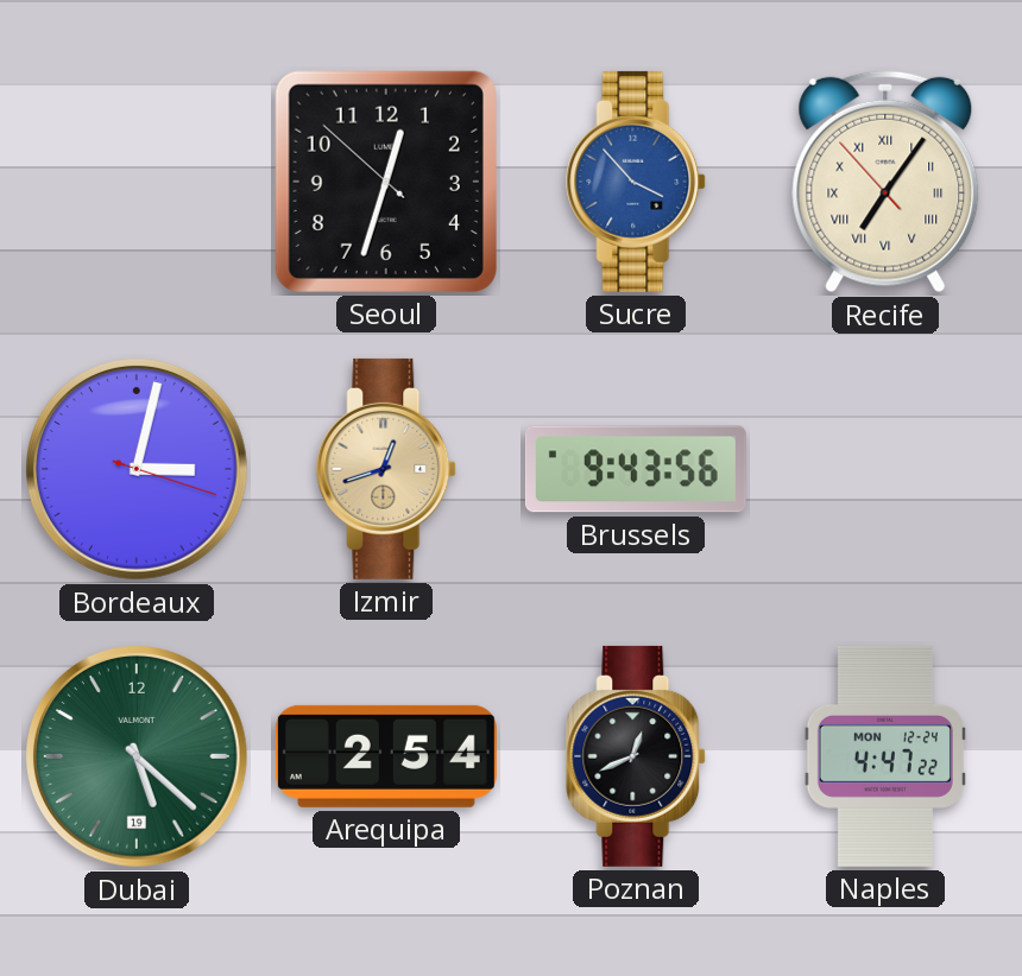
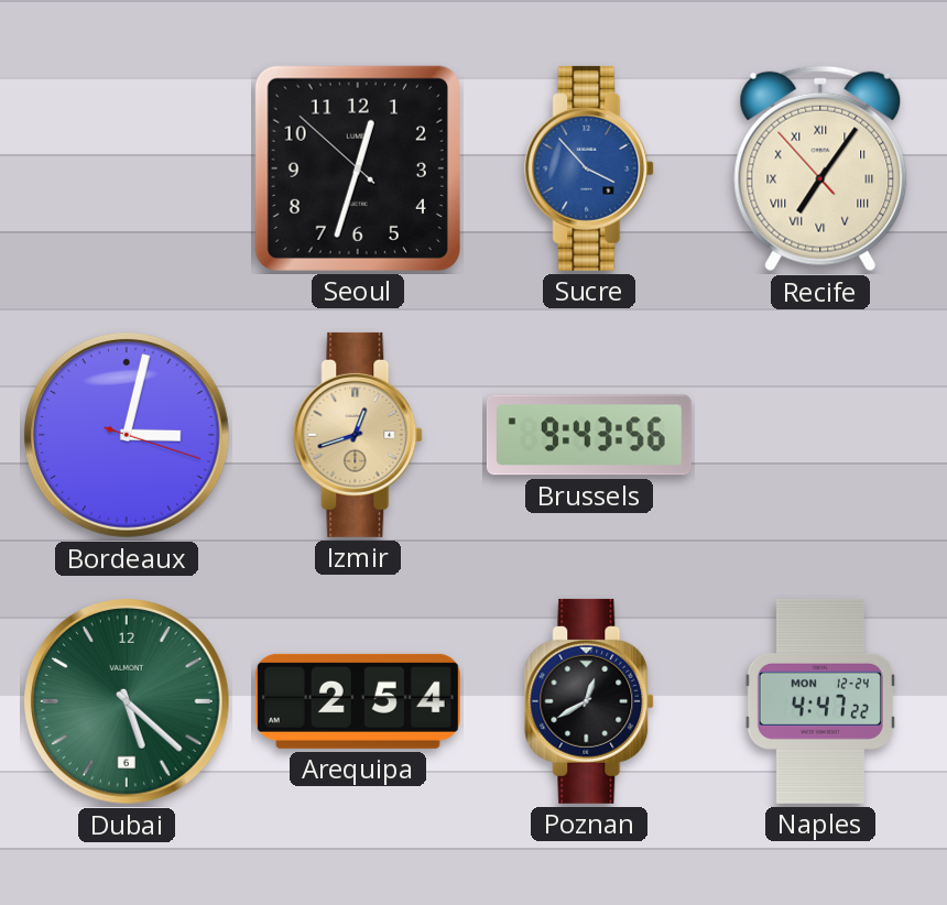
Dubai date: 19 -> 6 (128, 702)
Poznan: 12:41 -> 12:40 (590, 701)
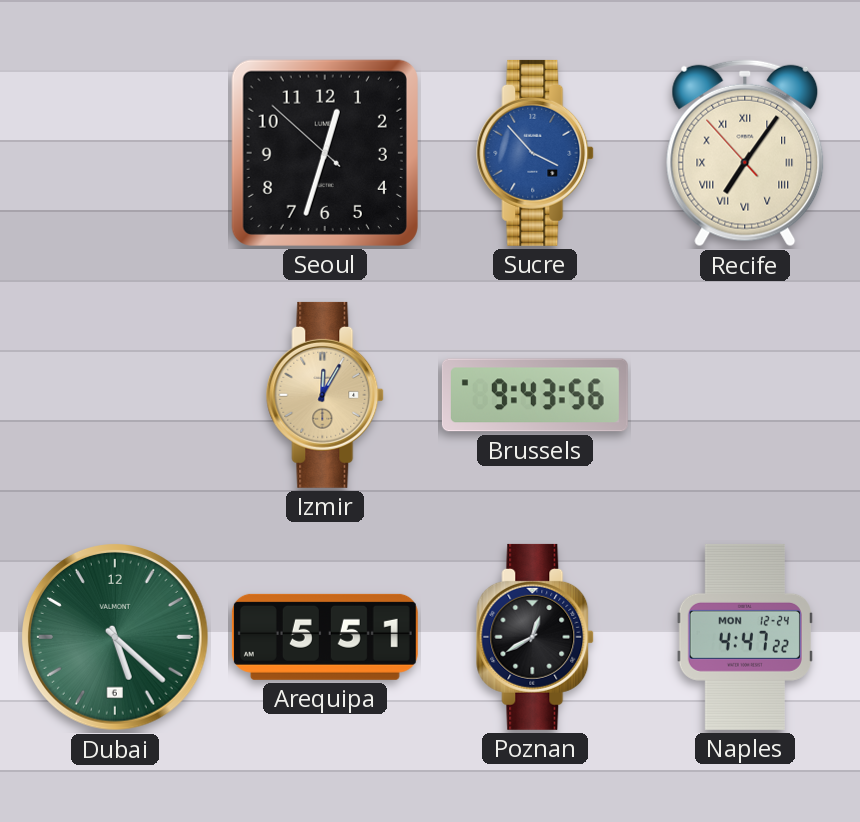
Bordeaux: 3:02 -> none (128, 436)
Izmir: 12:42 -> 12:05 (326, 395)
Arequipa: 2:54 -> 5:51 (325, 637)
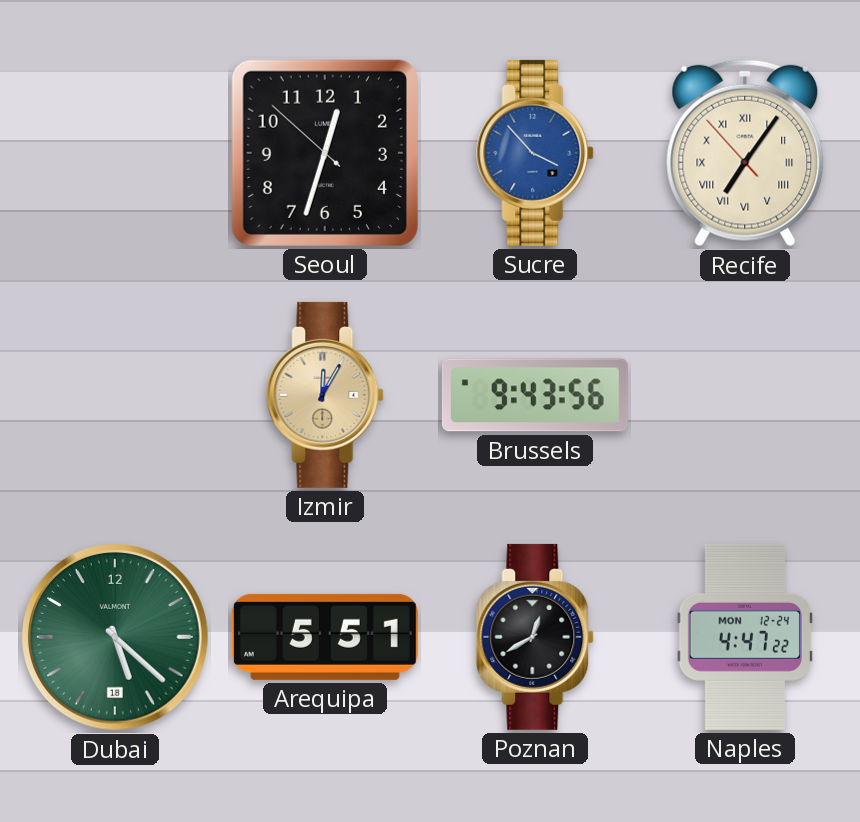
Dubai date: 6 -> 18 (116, 638)
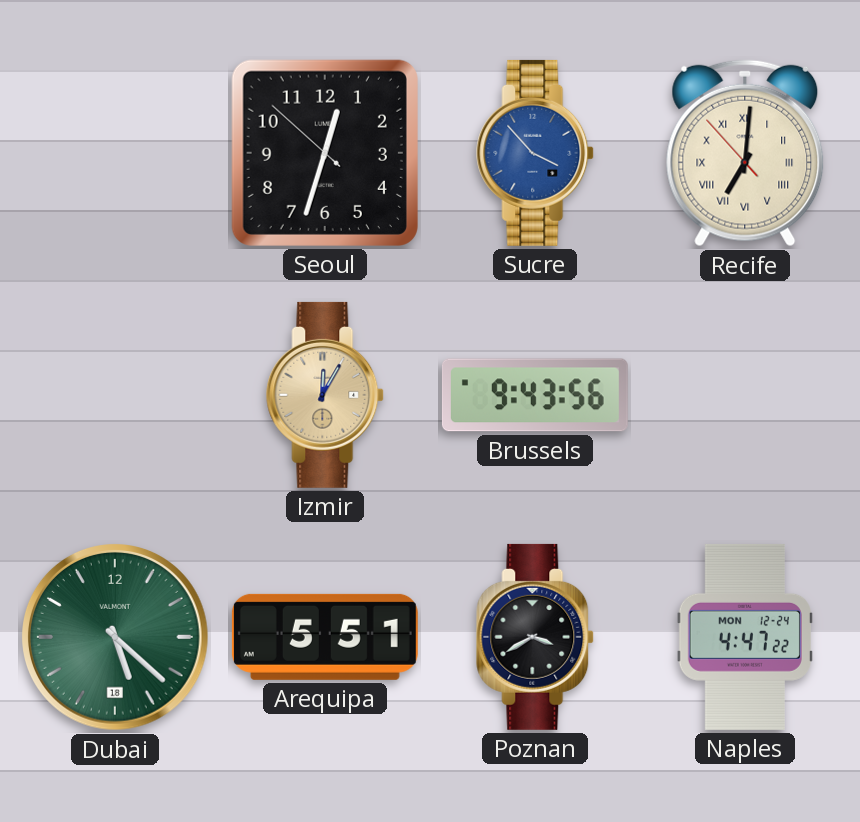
Recife: 7:05 -> 7:00 (745, 153)
Poznan: 12:40 -> 3:40 (536, 637)
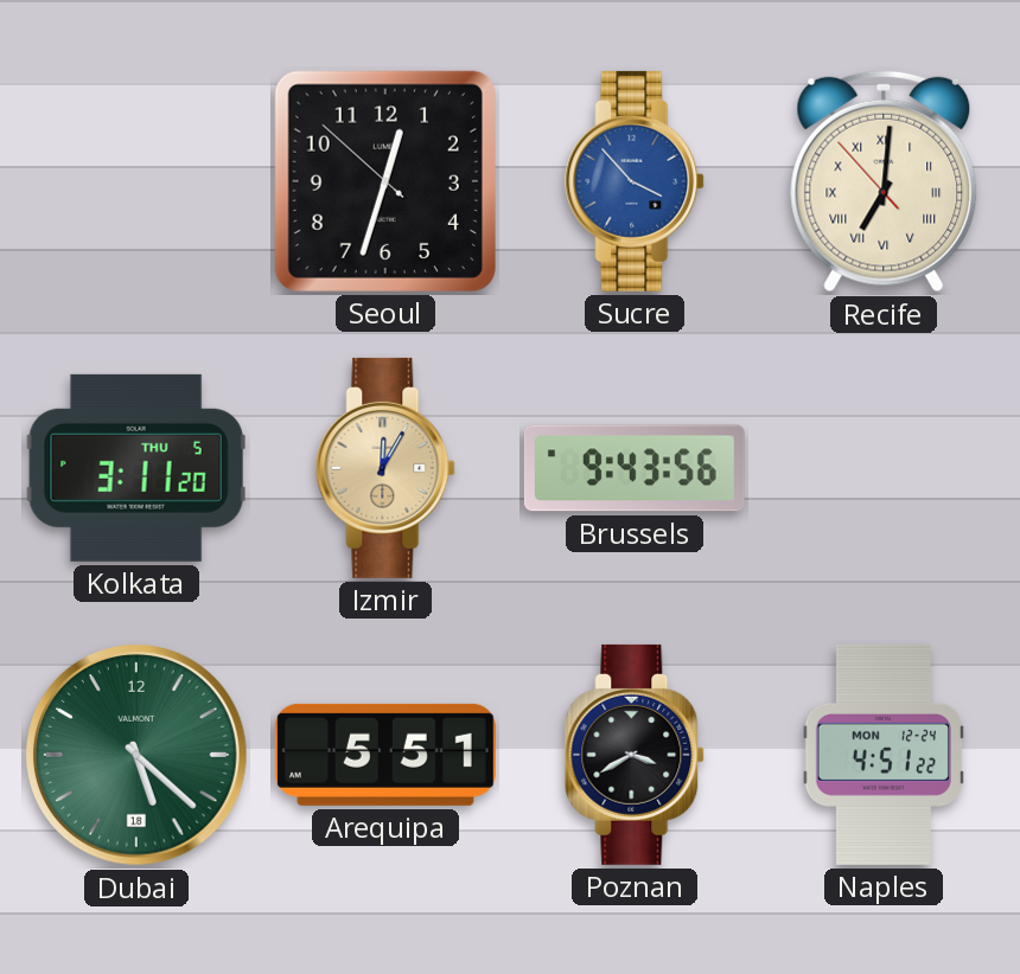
Kolkata: none -> 3:11 (136, 468)
Naples: 4:47 -> 4:51 (884, 755)
